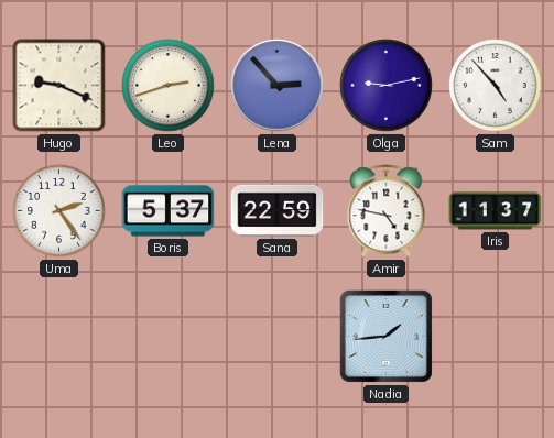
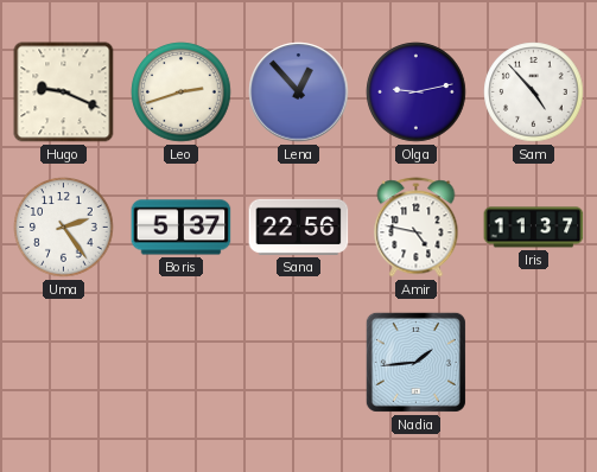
Lena: 2:53 -> 12:53 (299, 93)
Sana: 22:59 -> 22:56 (299, 227)
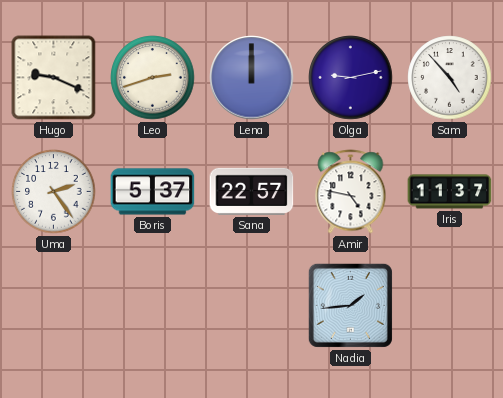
Lena: 12:53 -> 12:00 (252, 78)
Sana: 22:56 -> 22:57 (252, 191)
